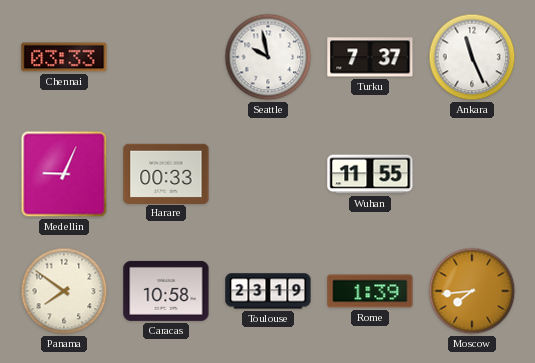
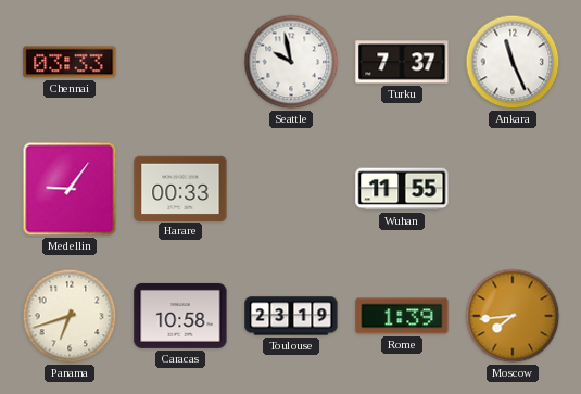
Medellin: 9:04 -> 9:06 (70, 189)
Panama: 7:51 -> 6:42 (70, 316)
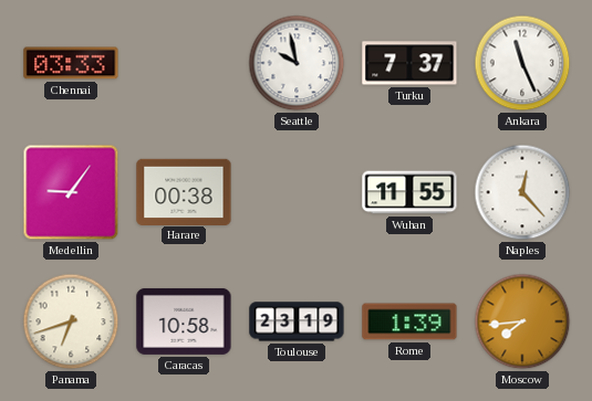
Harare: 00:33 -> 00:38 (184, 191)
Naples: none -> 12:23 (522, 192)
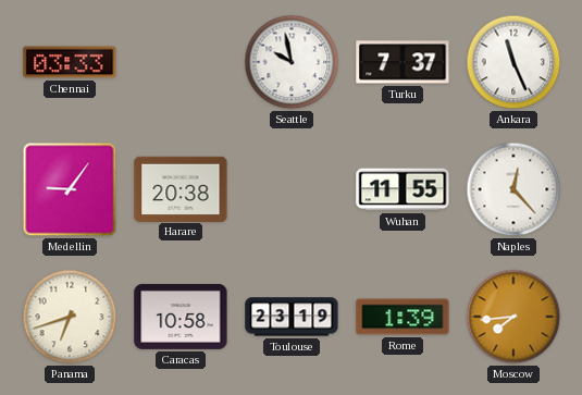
Harare: 00:38 -> 20:38 (181, 188)
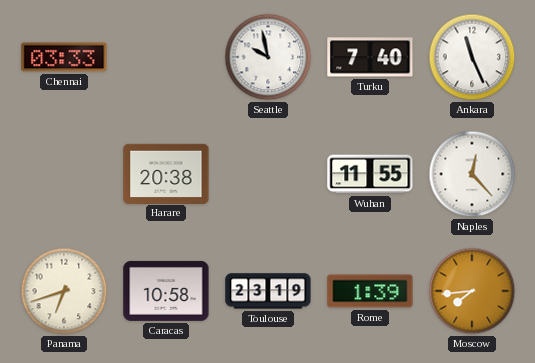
Turku: 7:37 -> 7:40 (370, 57)
Medellin: 9:06 -> none (70, 189)
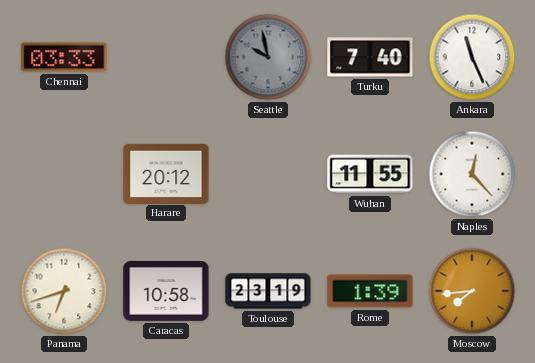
Seattle dial: white -> grey (268, 57)
Harare: 20:38 -> 20:12 (166, 173)
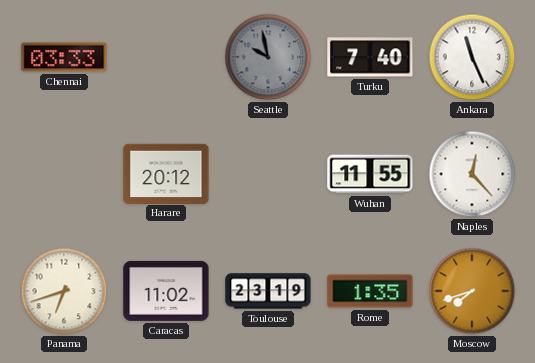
Caracas: 10:58 -> 11:02 (166, 291)
Rome: 1:39 -> 1:35 (370, 291)
Moscow: 7:44 -> 7:42 (472, 291)
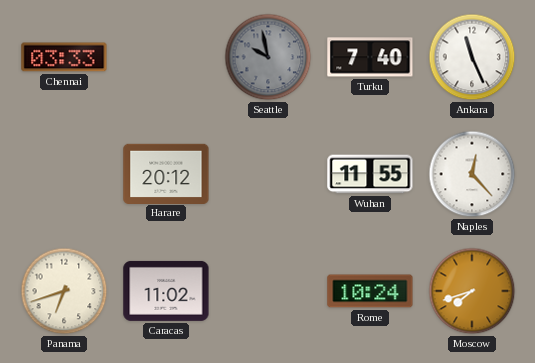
Toulouse: 23:19 -> none (268, 291)
Rome: 1:35 -> 10:24 (370, 291)
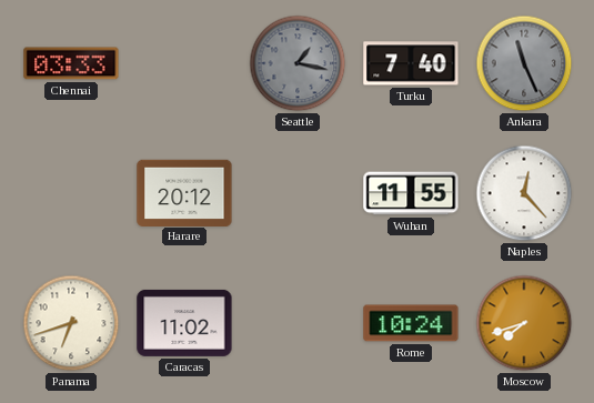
Seattle: 9:58 -> 1:17 (298, 63)
Ankara dial: white -> grey (524, 63)
